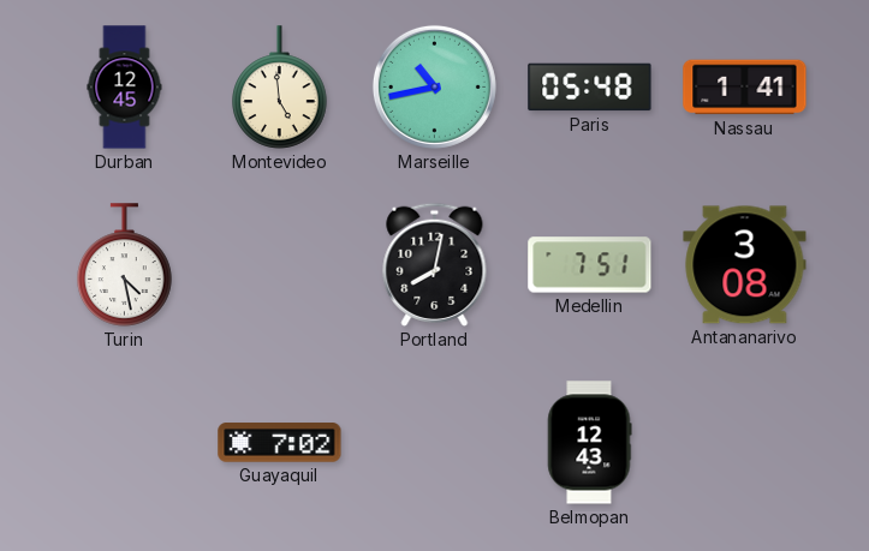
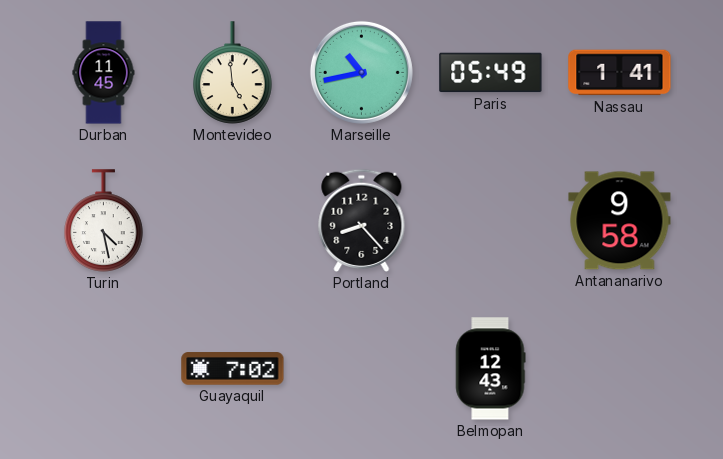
Durban: 12:45 -> 11:45 (104, 73)
Paris: 05:48 -> 05:49 (491, 73)
Portland: 8:02 -> 8:23 (362, 220)
Medellin: 7:51 -> none (590, 265)
Antananarivo: 3:08 -> 9:58 (620, 221)
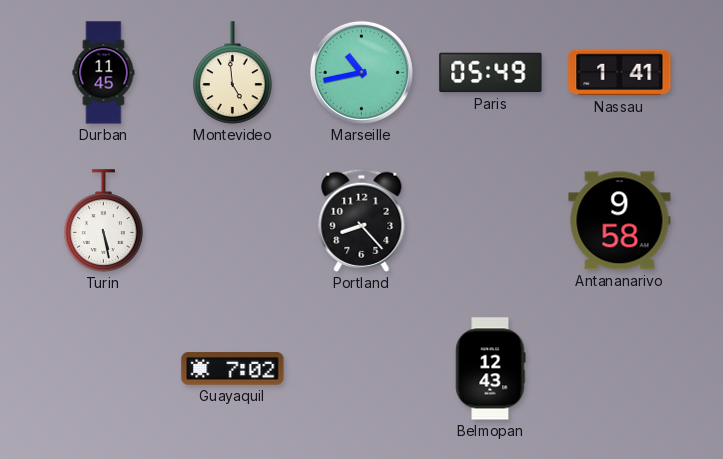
Turin: 4:28 -> 5:28 (104, 221)
